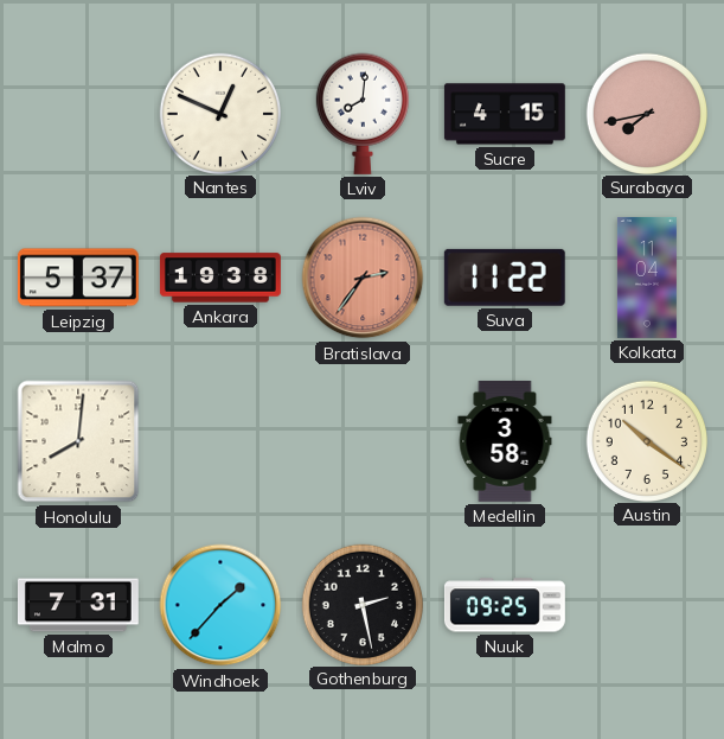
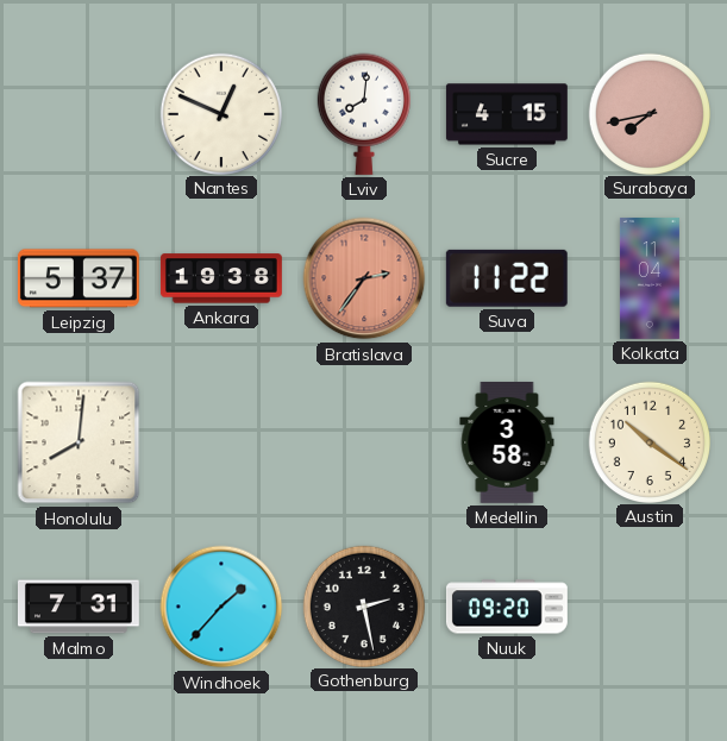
Nuuk: 09:25 -> 09:20 (507, 607)
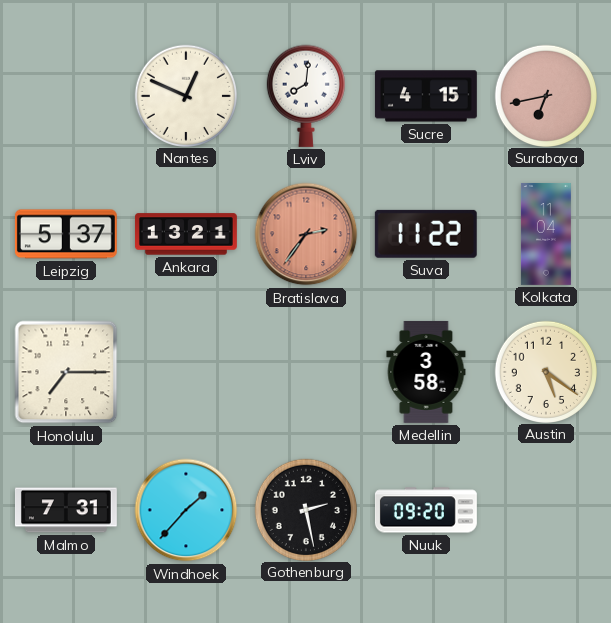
Surabaya: 7:43 -> 6:43 (545, 95)
Ankara: 19:38 -> 13:21 (186, 234)
Honolulu: 8:01 -> 7:15 (66, 372)
Austin: 10:21 -> 5:21 (545, 371)
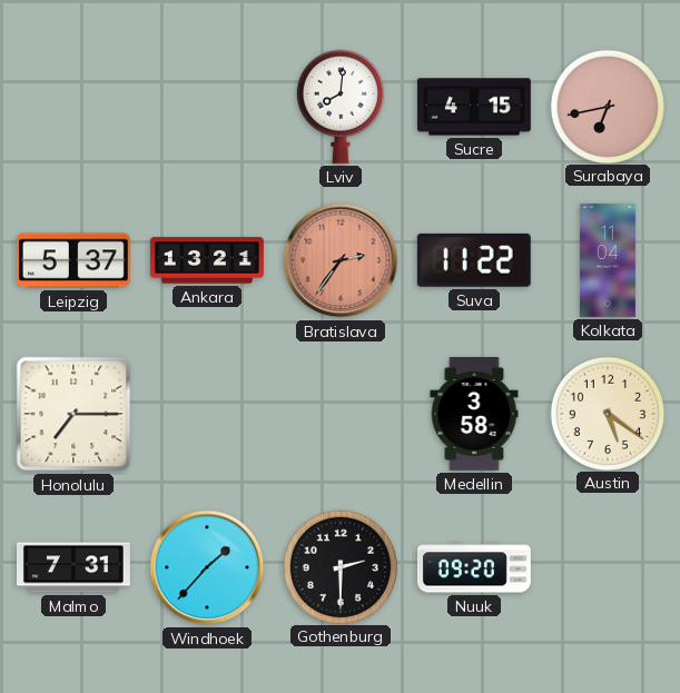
Nantes: 12:49 -> none (185, 95)
Gothenburg: 2:28 -> 2:30 (339, 566)
